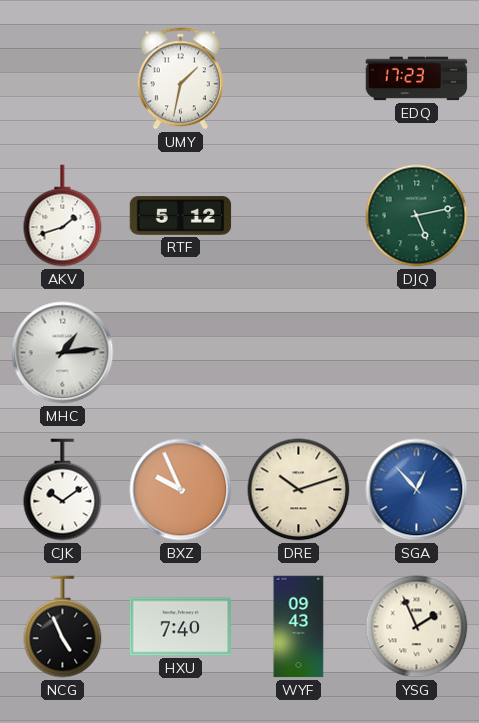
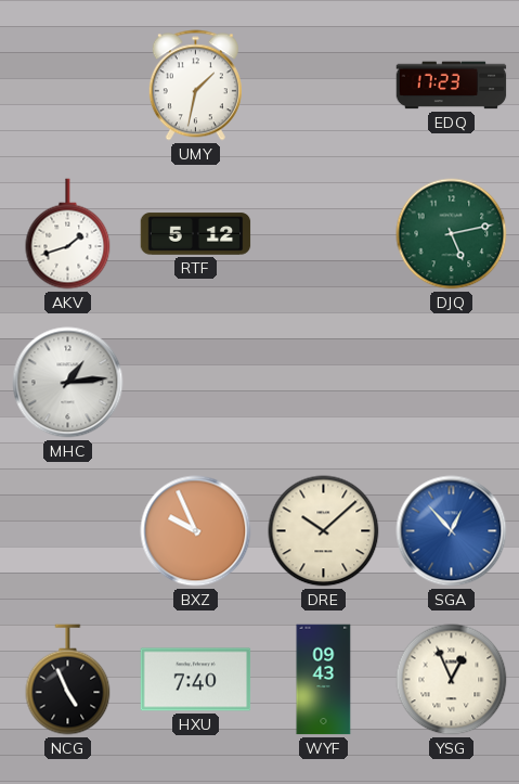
CJK: 10:09 -> none (63, 490)
DRE: 10:12 -> 10:08 (324, 531)
YSG: 1:56 -> 12:56 (452, 680)
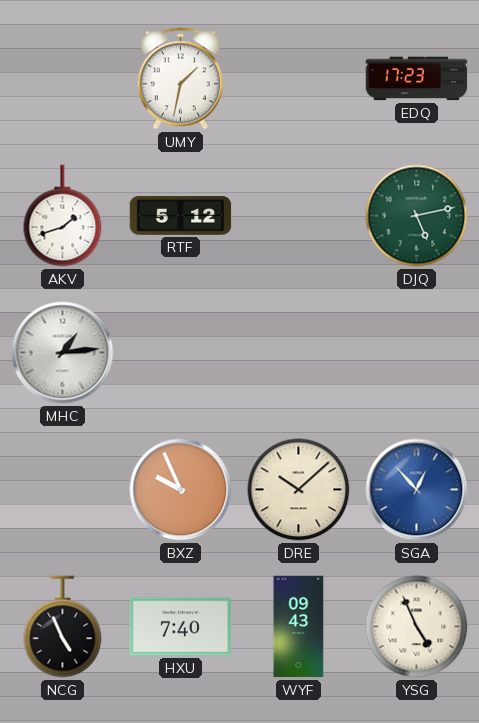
YSG: 12:56 -> 4:56 (417, 627)
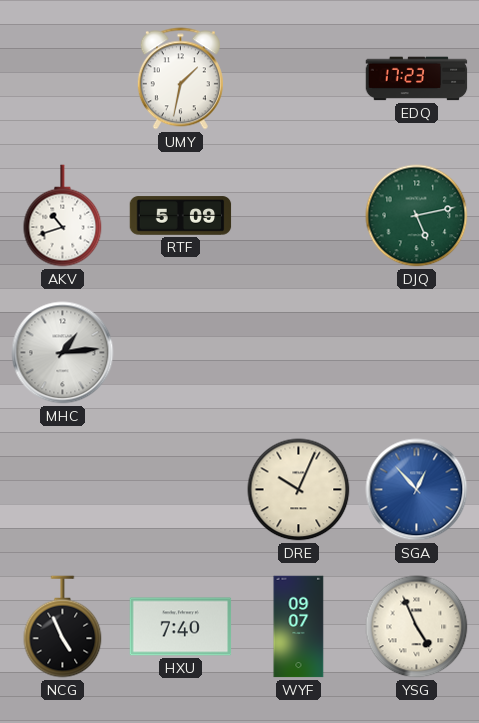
AKV: 1:42 -> 10:42 (63, 216)
RTF: 5:12 -> 5:09 (181, 216)
BXZ: 9:56 -> none (181, 490)
DRE: 10:08 -> 10:04 (299, 490)
WYF: 09:43 -> 09:07 (299, 627)
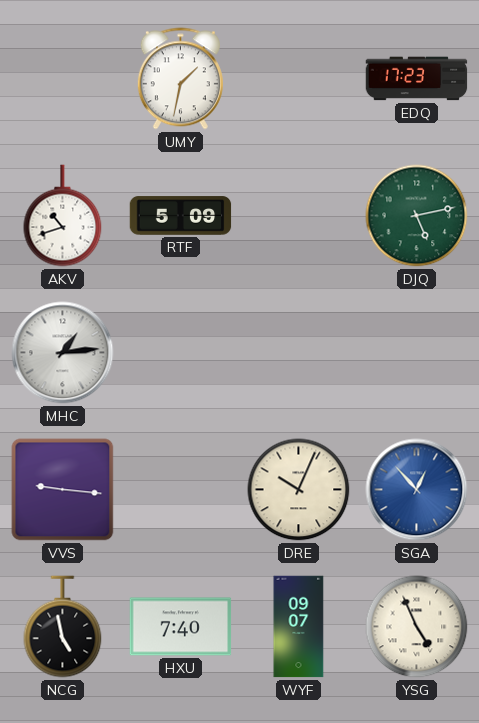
VVS: none -> 9:16 (63, 490)
NCG: 4:56 -> 4:58 (63, 627)
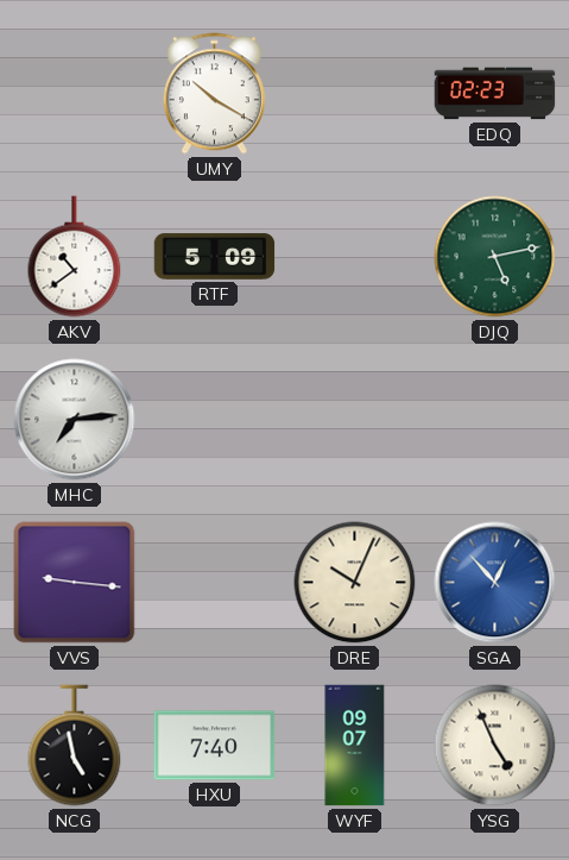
UMY: 1:32 -> 10:20 (214, 94)
EDQ: 17:23 -> 02:23 (495, 94)
AKV: 10:42 -> 10:39 (75, 257)
MHC: 1:14 -> 7:14 (75, 420)
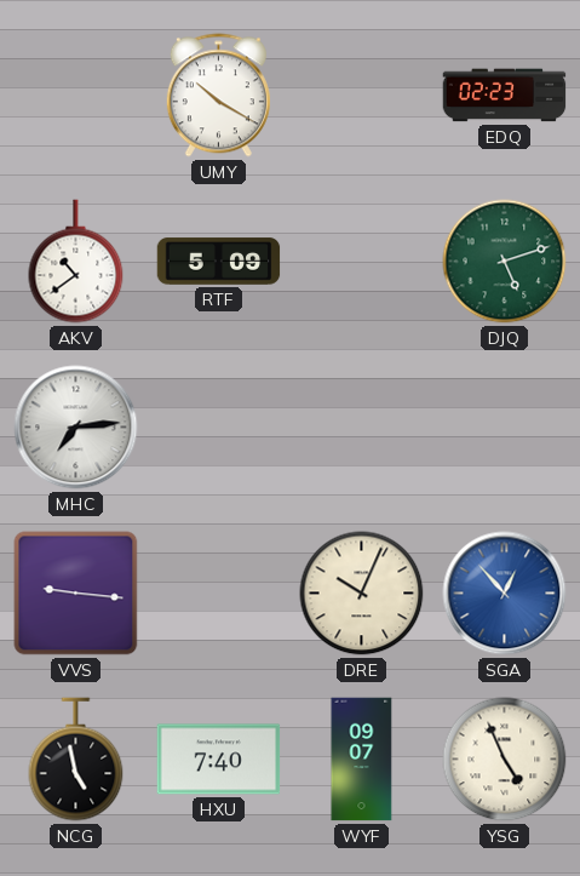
DJQ: 5:13 -> 5:12 (505, 262)
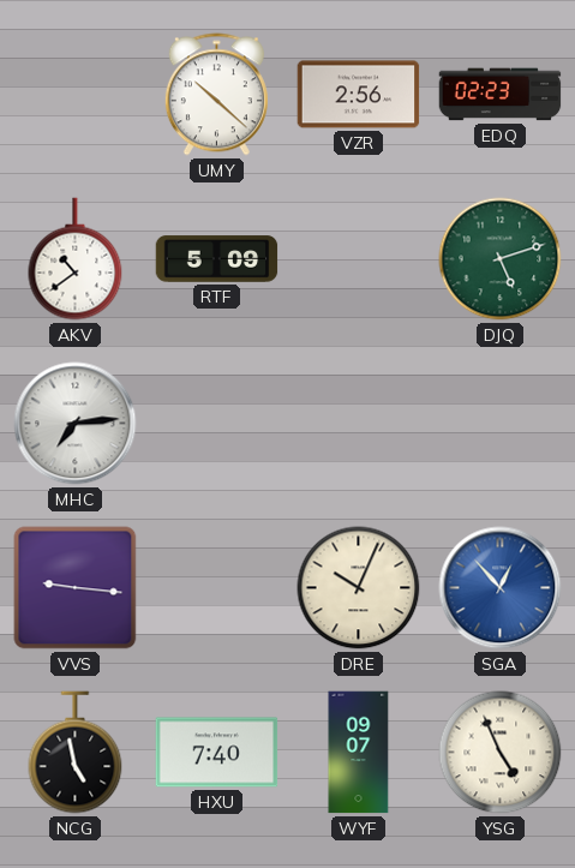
UMY: 10:20 -> 10:22 (216, 95)
VZR: none -> 2:56 (359, 95)
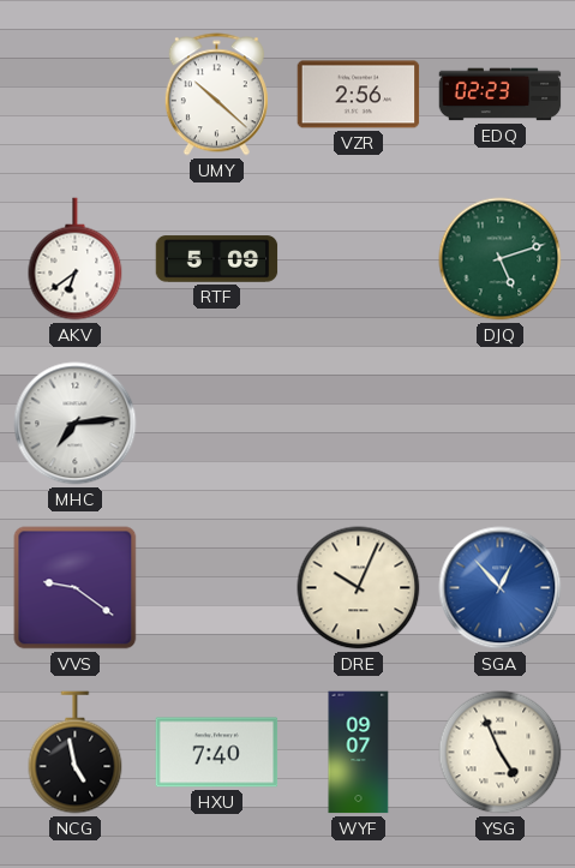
AKV: 10:39 -> 6:39 (76, 259)
VVS: 9:16 -> 9:21 (76, 588)
